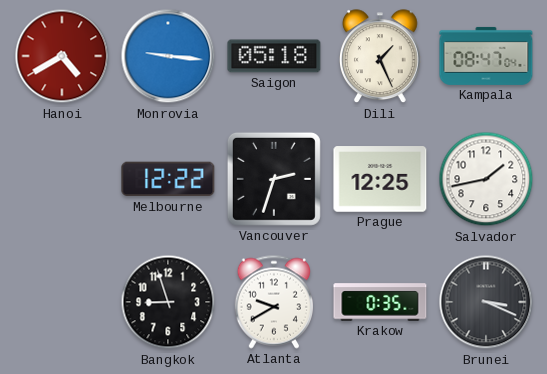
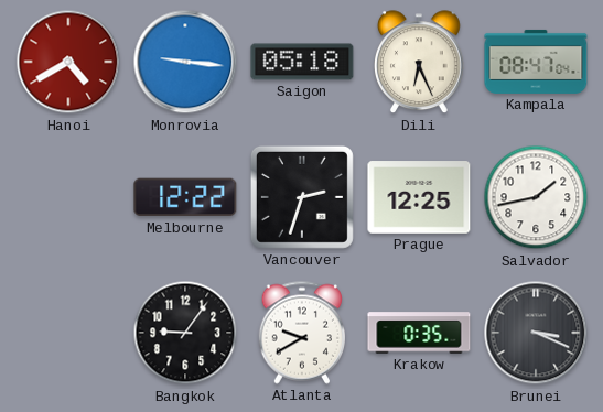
Dili: 1:26 -> 6:26 (420, 63)
Bangkok: 8:57 -> 9:06 (185, 333)
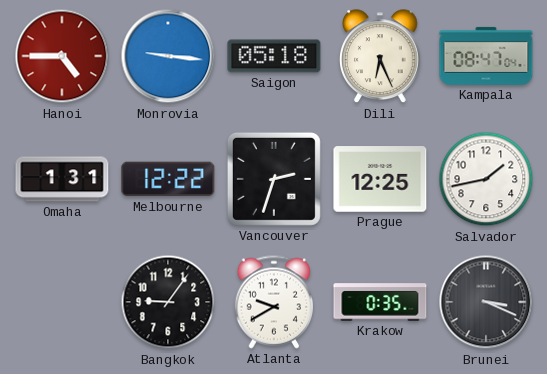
Hanoi: 4:40 -> 4:45 (62, 56)
Omaha: none -> 1:31 (62, 179)
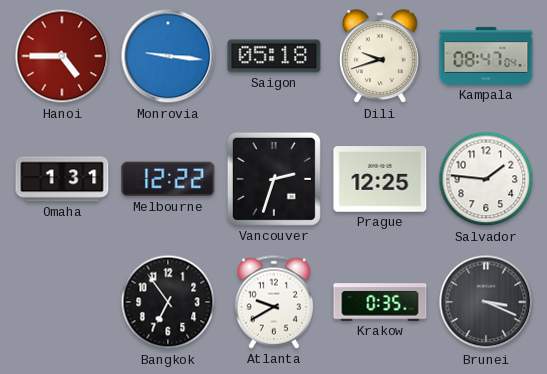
Dili: 6:26 -> 9:42 (381, 57)
Salvador: 1:43 -> 1:46 (486, 179)
Bangkok: 9:06 -> 6:54 (168, 302)
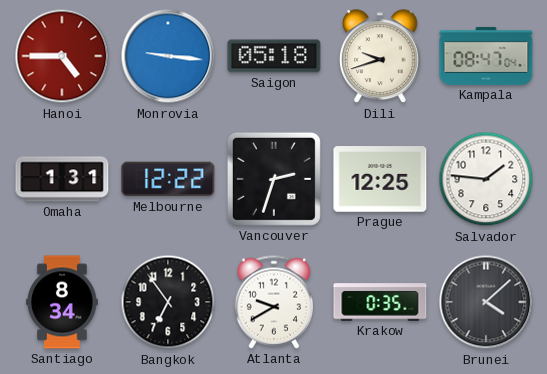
Santiago: none -> 8:34 (62, 302)
Brunei: 3:19 -> 4:08 (486, 302)
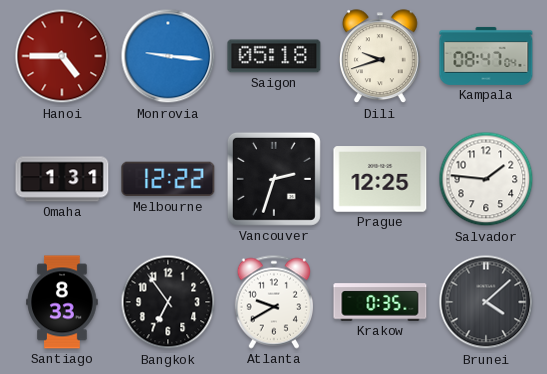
Santiago: 8:34 -> 8:33 (62, 302)
